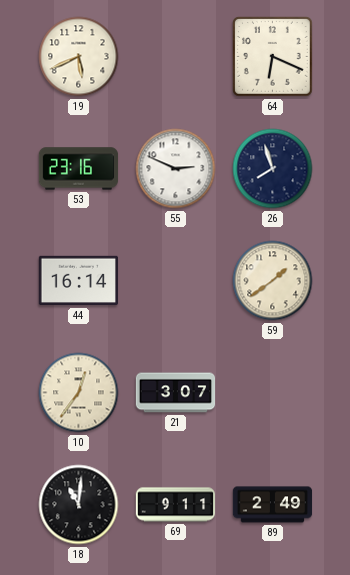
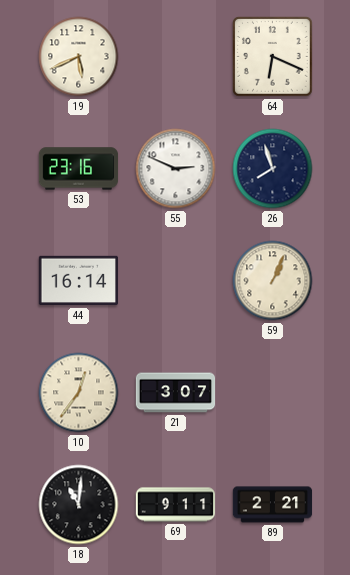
59: 1:39 -> 1:04 (273, 281)
89: 2:49 -> 2:21 (273, 505)
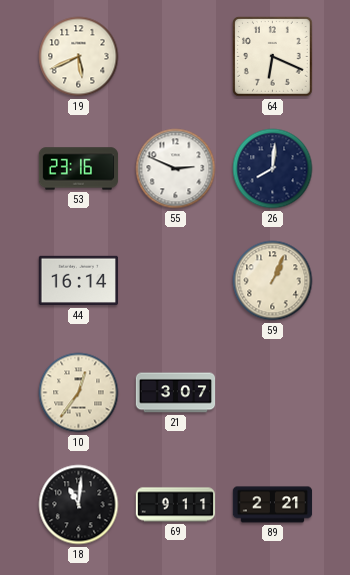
26: 7:57 -> 8:01 (273, 169)
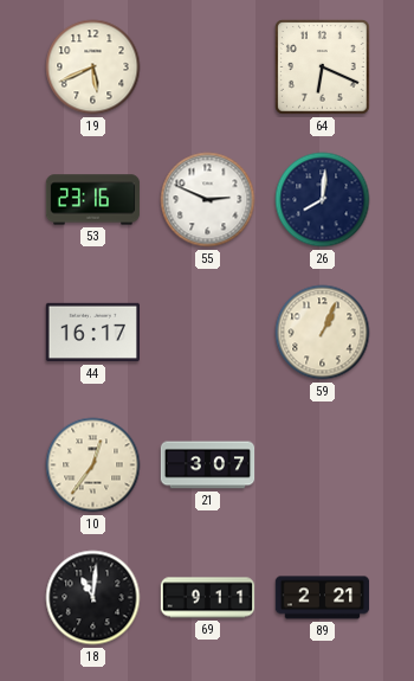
44: 16:14 -> 16:17 (92, 333)
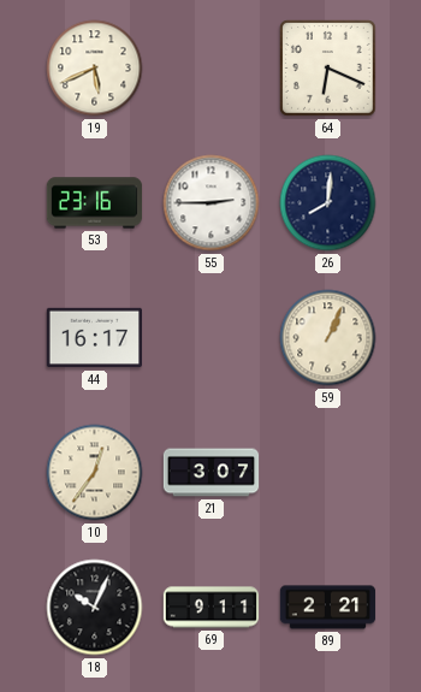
55: 2:49 -> 2:45 (212, 203)
18: 11:01 -> 10:04 (95, 608)
